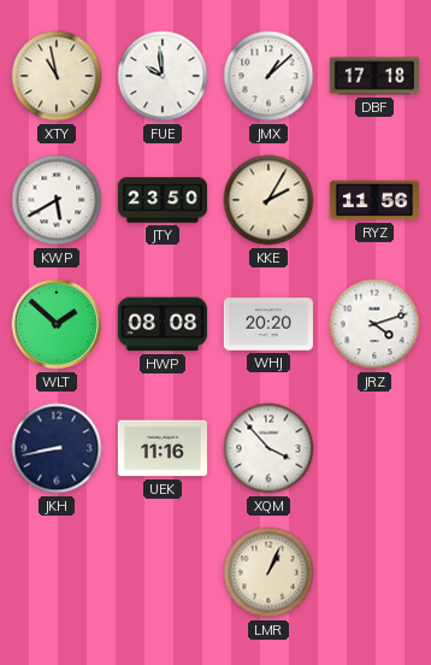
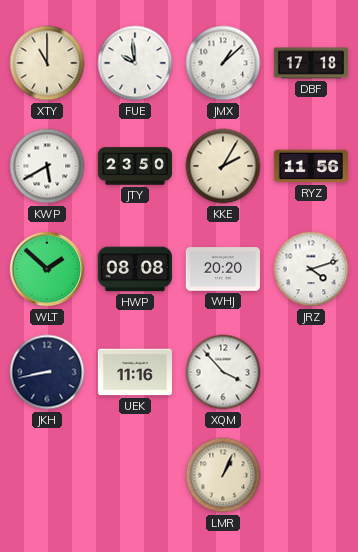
XTY: 10:58 -> 11:00 (47, 63)
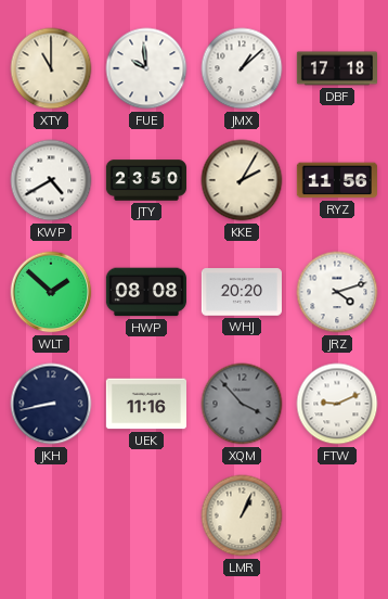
KWP: 5:40 -> 4:40 (51, 180)
XQM dial: white -> grey (242, 404)
FTW: none -> 9:11 (337, 404)
